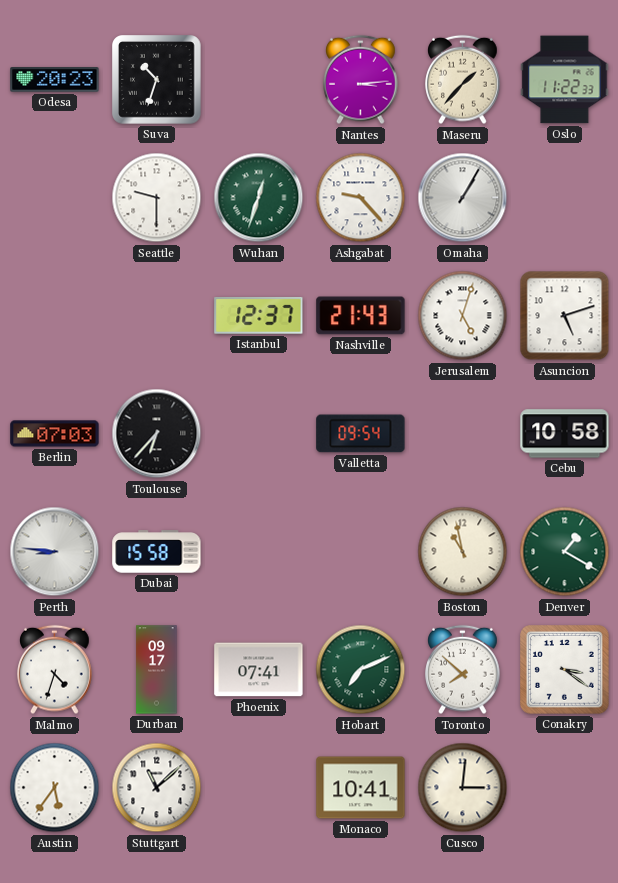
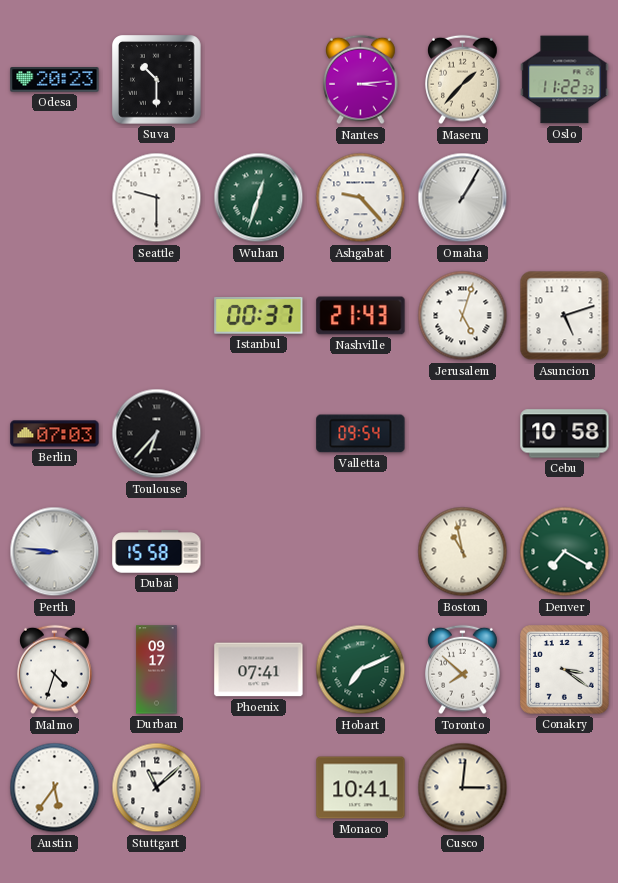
Suva: 10:33 -> 10:30 (157, 80)
Istanbul: 12:37 -> 00:37 (259, 316)
Denver: 1:20 -> 7:20 (565, 552)
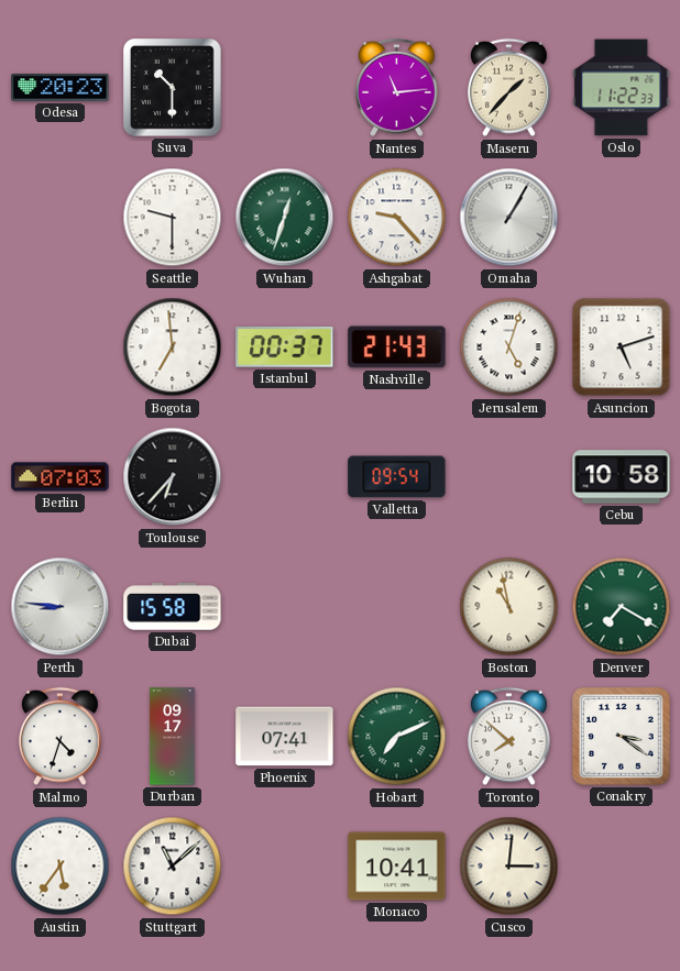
Nantes: 3:14 -> 11:14 (397, 88)
Bogota: none -> 6:59 (173, 347)
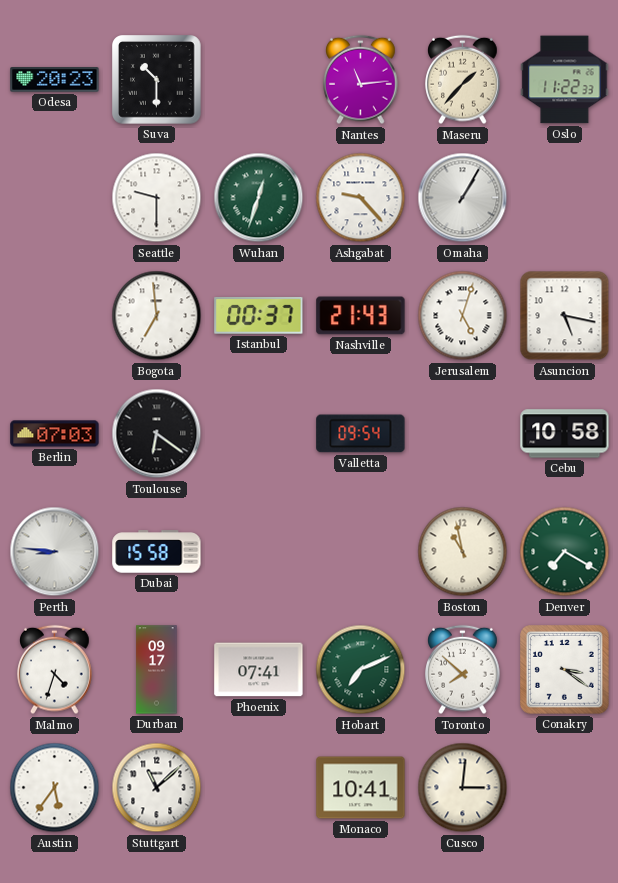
Asuncion: 5:12 -> 5:17 (565, 316)
Toulouse: 6:37 -> 6:21 (157, 434)
